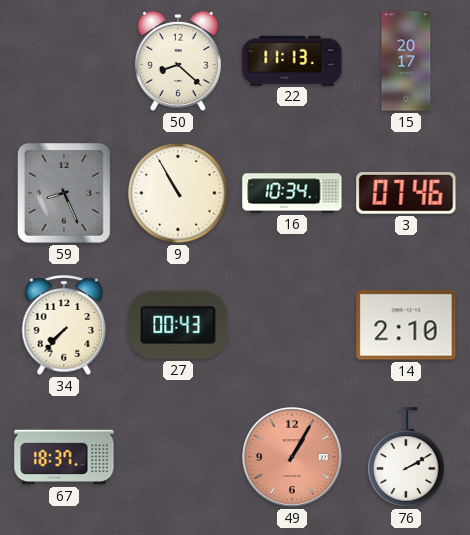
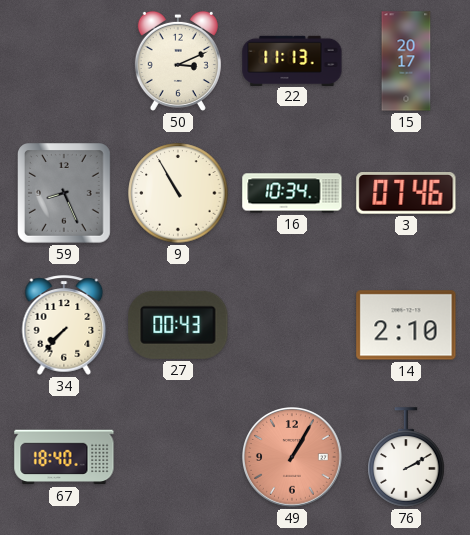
50: 8:22 -> 3:11 (178, 61)
67: 18:37 -> 18:40 (64, 457)
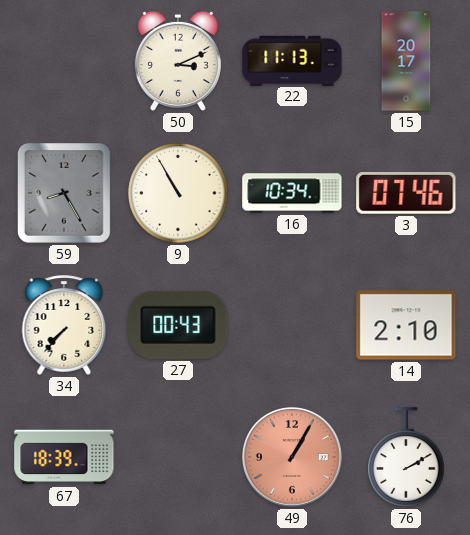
59: 8:26 -> 8:25 (65, 194)
67: 18:40 -> 18:39 (64, 457)
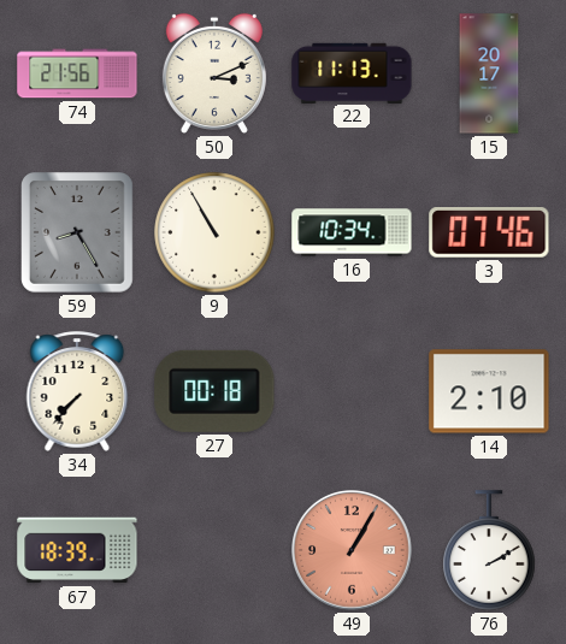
74: none -> 21:56 (77, 73)
27: 00:43 -> 00:18 (214, 391)
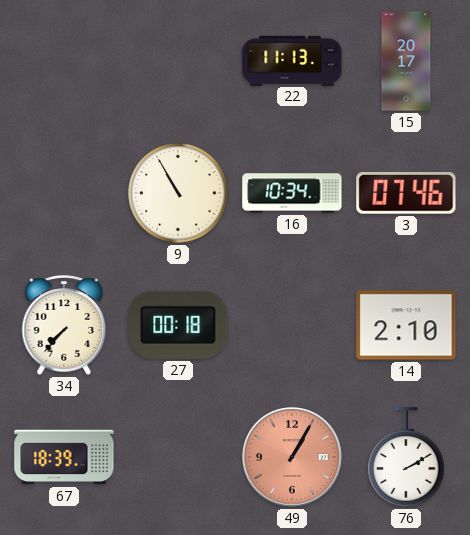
74: 21:56 -> none (77, 73)
50: 3:11 -> none (214, 73)
59: 8:25 -> none (78, 234)
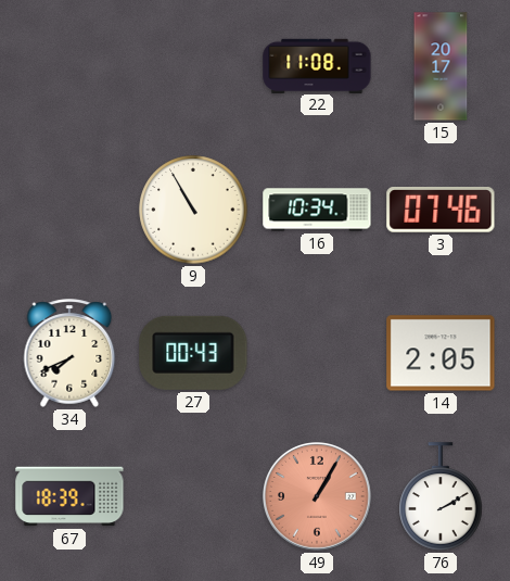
22: 11:13 -> 11:08 (317, 65)
34: 7:37 -> 7:41 (69, 353)
27: 00:18 -> 00:43 (193, 353)
14: 2:10 -> 2:05 (441, 353)
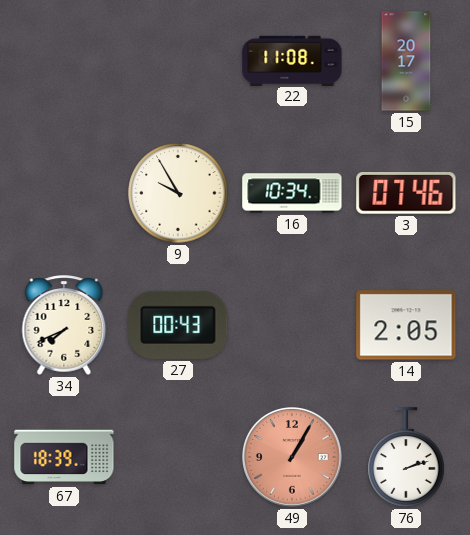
9: 10:55 -> 9:55 (178, 193)
76: 2:10 -> 2:12 (406, 457)
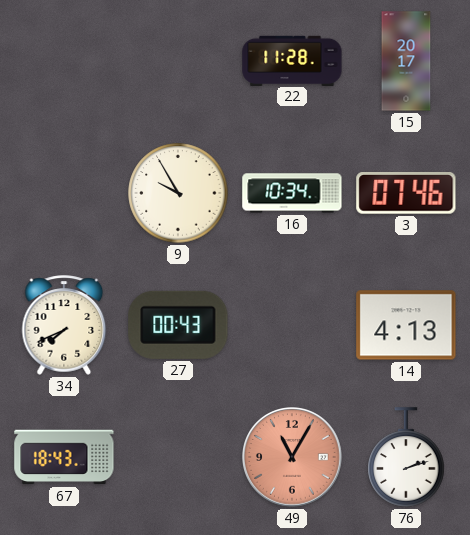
22: 11:08 -> 11:28 (292, 60)
14: 2:05 -> 4:13 (406, 325)
67: 18:39 -> 18:43 (64, 457)
49: 1:05 -> 11:05 (293, 458)
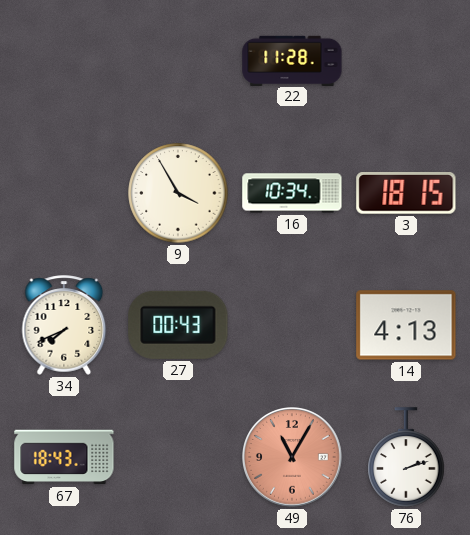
15: 20:17 -> none (406, 61)
9: 9:55 -> 3:55 (178, 193)
3: 07:46 -> 18:15 (406, 194)
